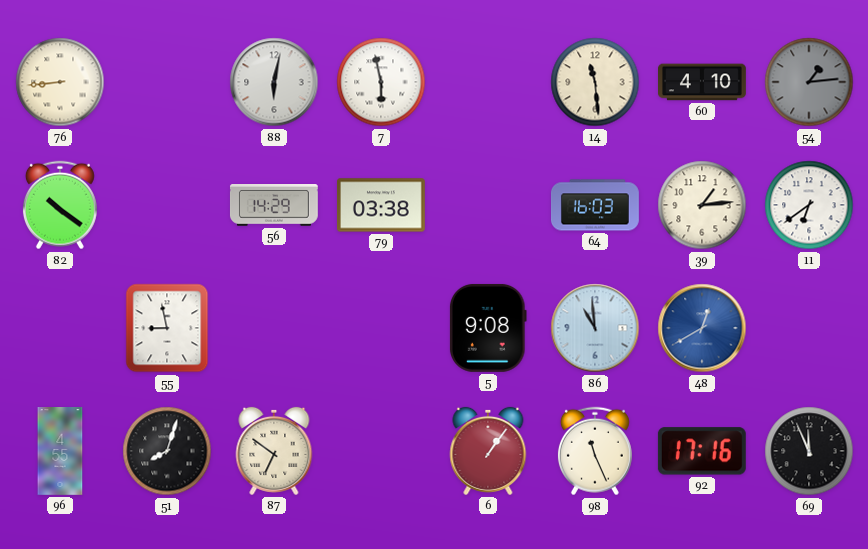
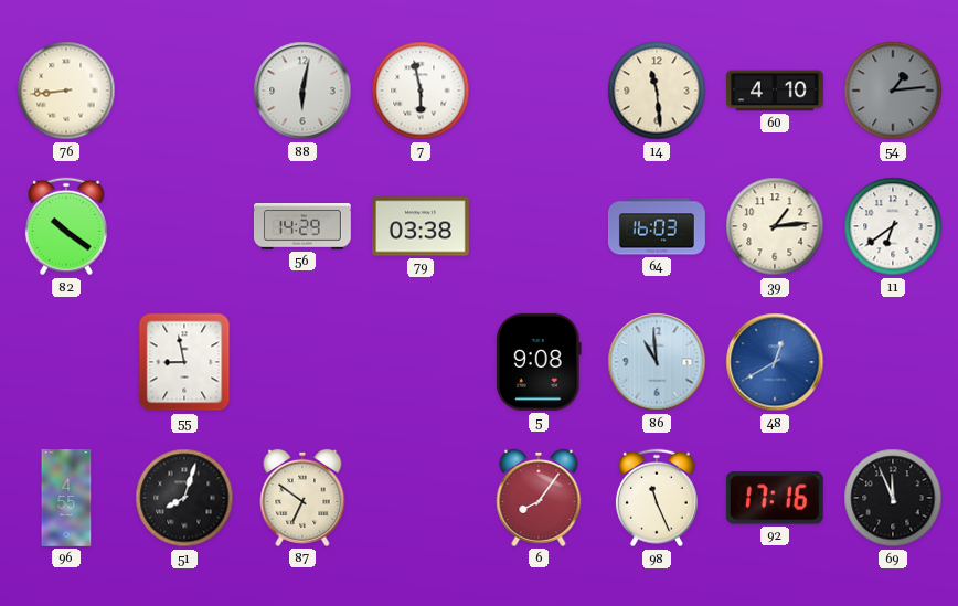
6: 1:06 -> 8:06 (539, 498)
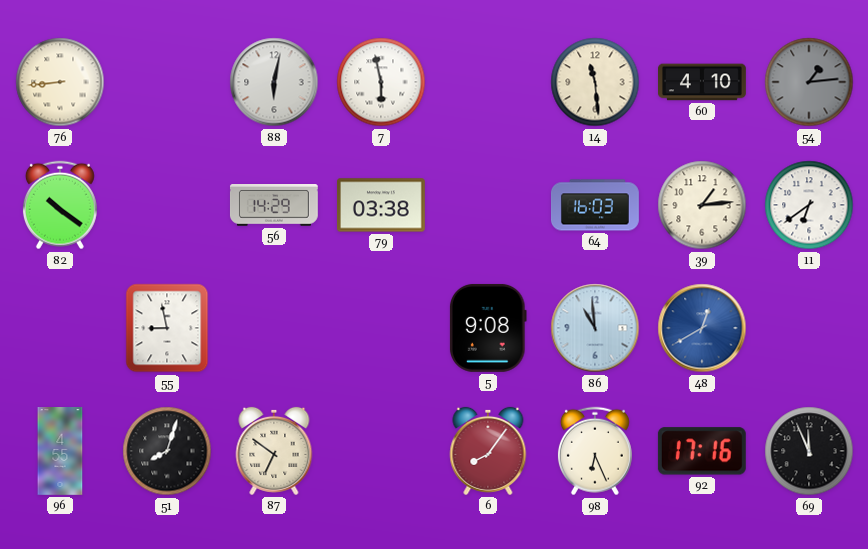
98: 11:26 -> 6:26 (595, 451)
